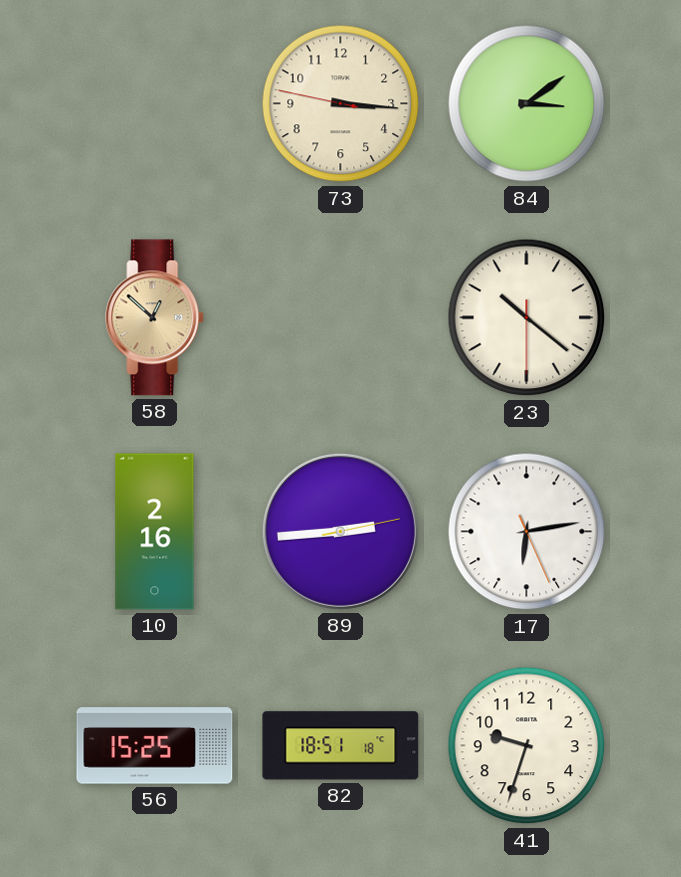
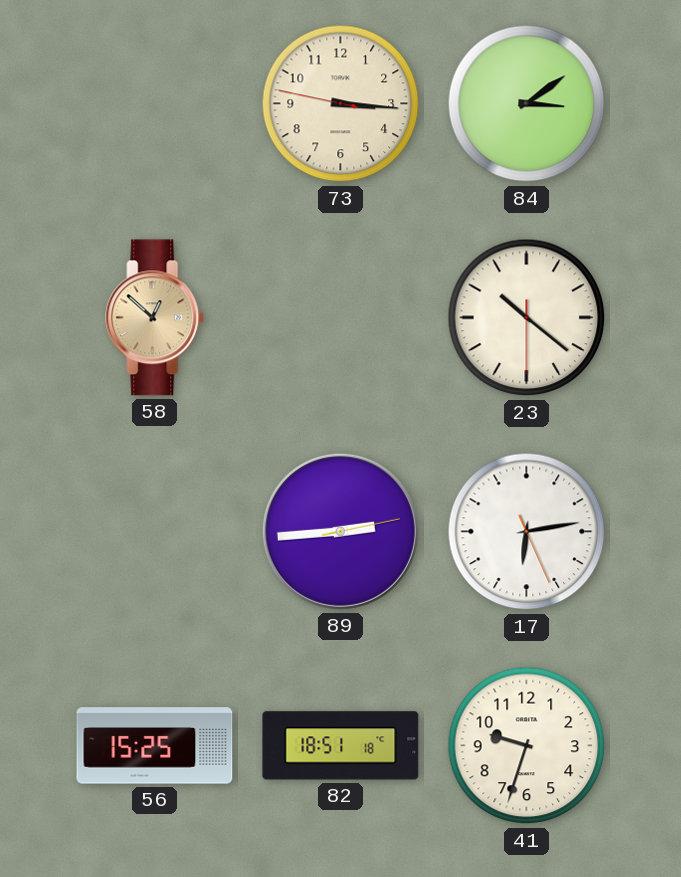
10: 2:16 -> none (155, 532)
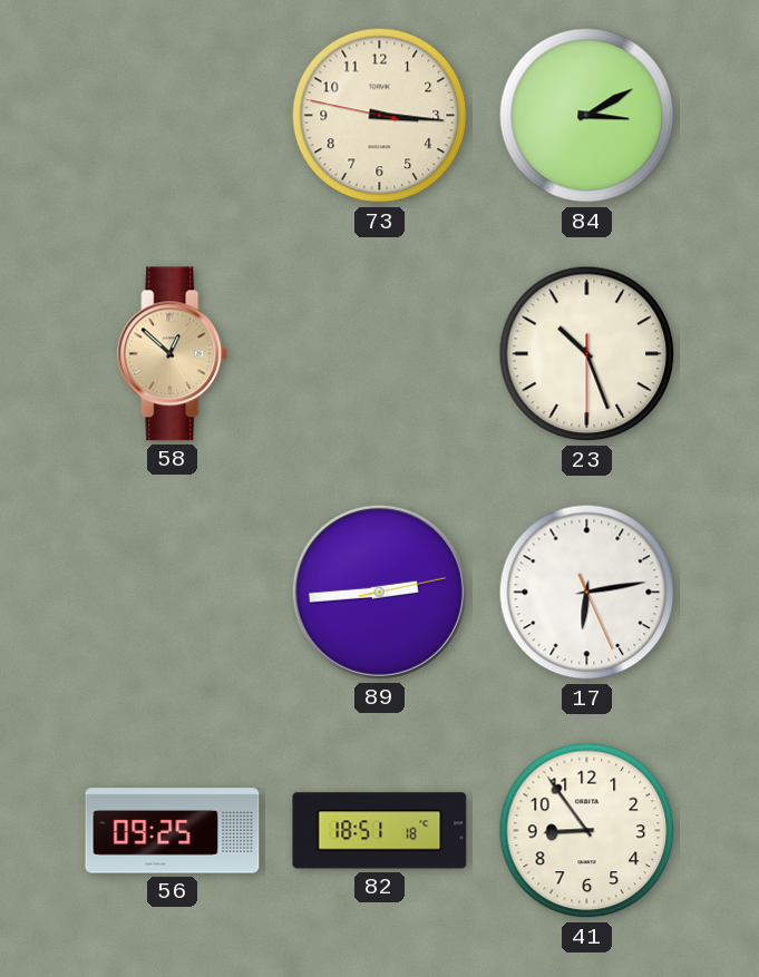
84: 3:09 -> 3:10 (587, 116)
23: 10:21 -> 10:26 (587, 354)
56: 15:25 -> 09:25 (173, 831)
41: 9:33 -> 8:54 (587, 831)
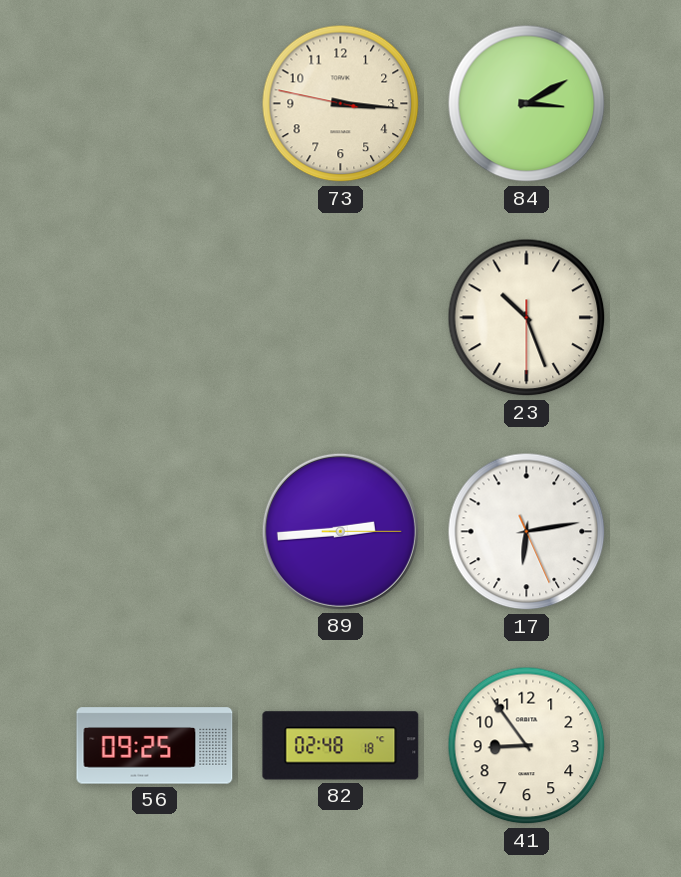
58: 12:52 -> none (173, 354)
89: 2:44:13 -> 2:44:15 (340, 531)
82: 18:51 -> 02:48 (341, 746)
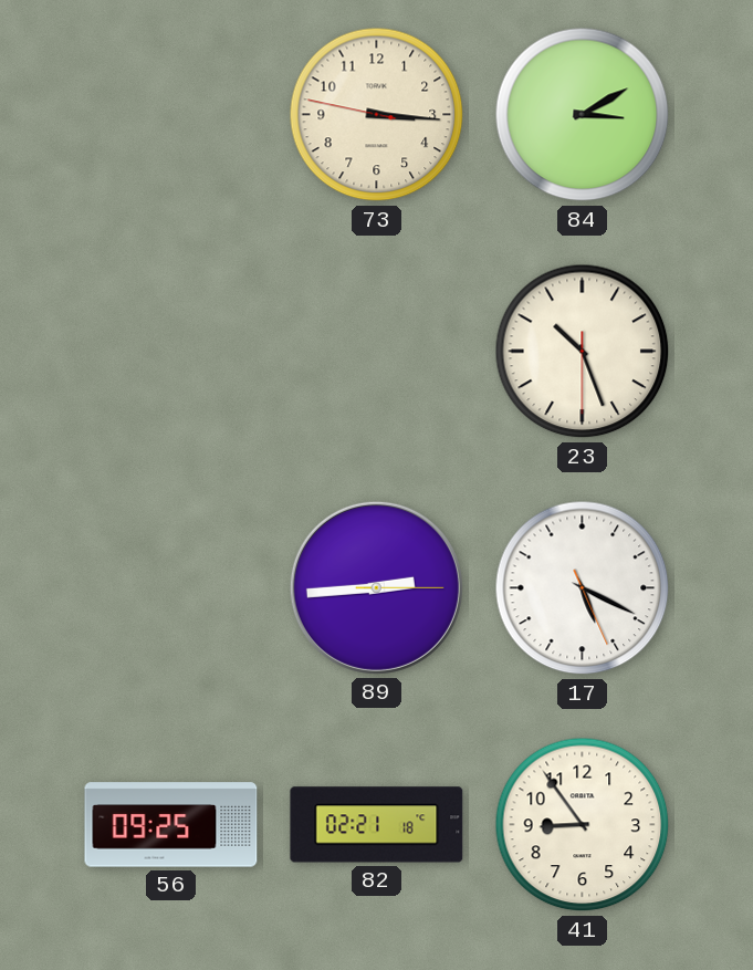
17: 6:13 -> 5:19 (583, 588)
82: 02:48 -> 02:21 (377, 825)
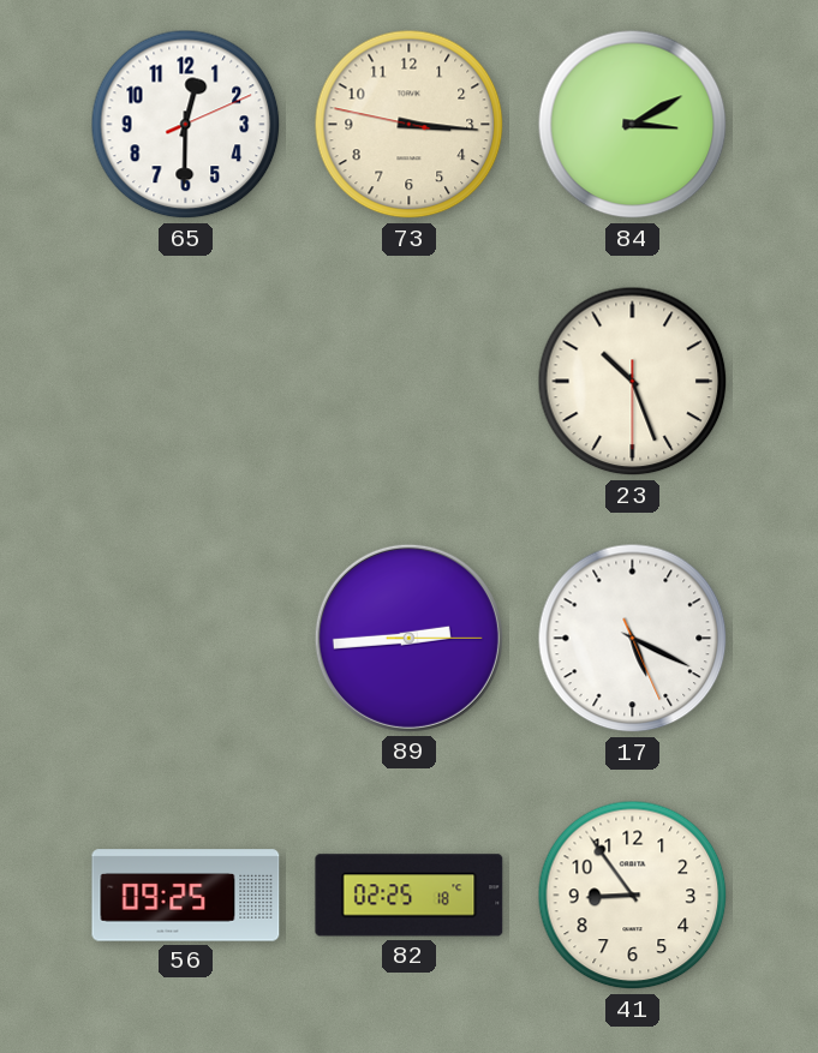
65: none -> 12:30 (186, 125)
82: 02:21 -> 02:25 (410, 896)
